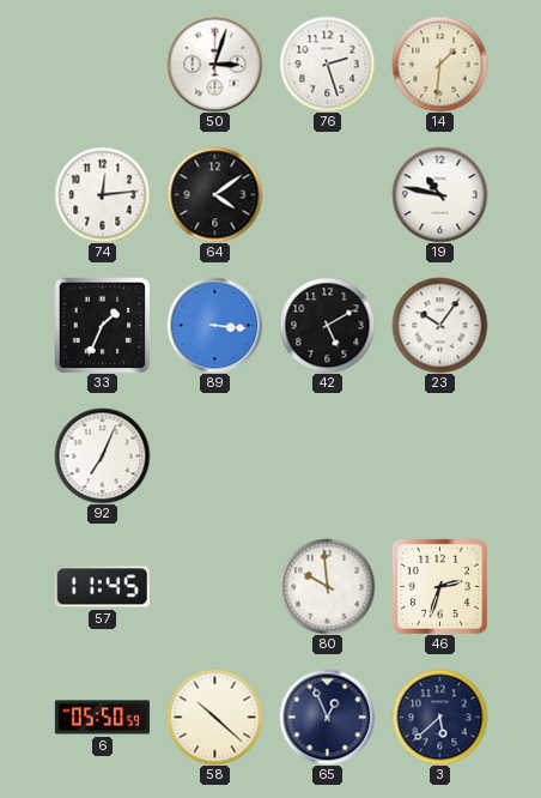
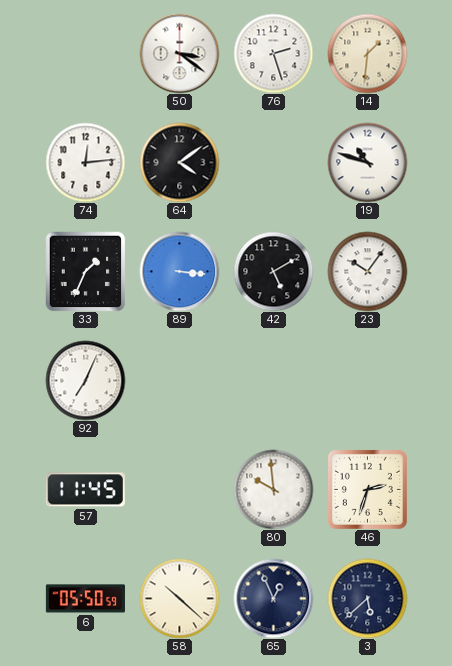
50: 3:03 -> 3:21 (179, 53)
19: 10:47 -> 10:48 (367, 162)
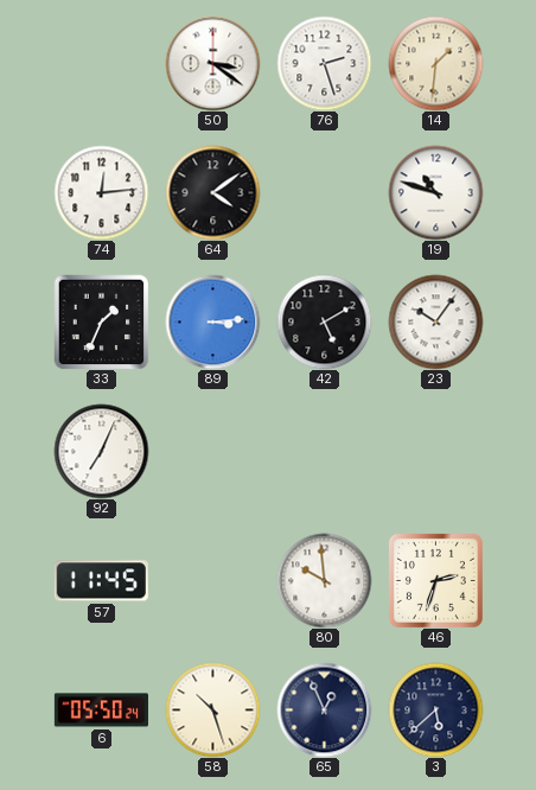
89: 3:16 -> 3:14 (212, 321)
6: 05:50:59 -> 05:50:24 (101, 711)
58: 10:22 -> 10:27 (212, 709)
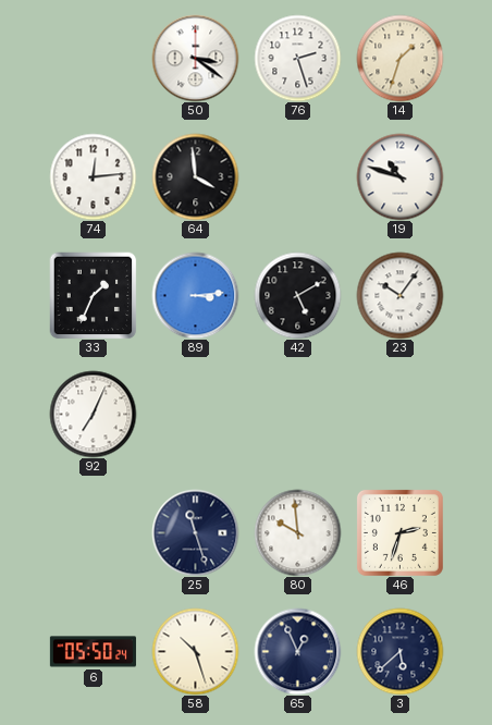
14: 1:31 -> 1:33 (399, 58)
64: 4:09 -> 3:59 (195, 176)
57: 11:45 -> none (101, 581)
25: none -> 11:27 (195, 532)
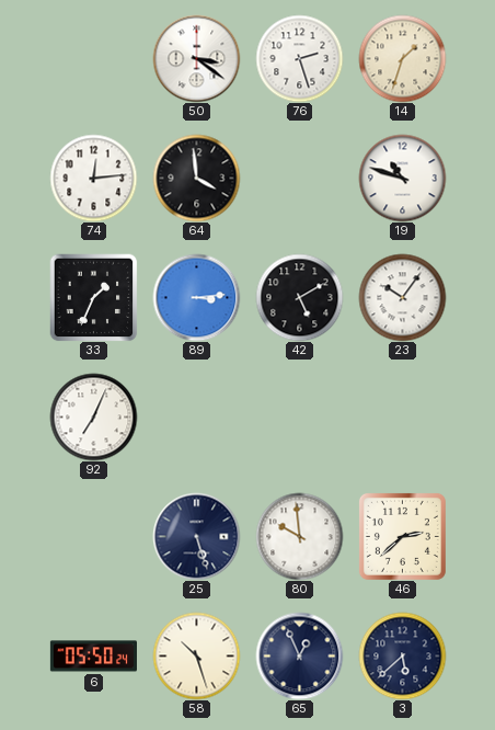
25: 11:27 -> 5:27 (196, 536)
46: 2:33 -> 2:38 (402, 536)
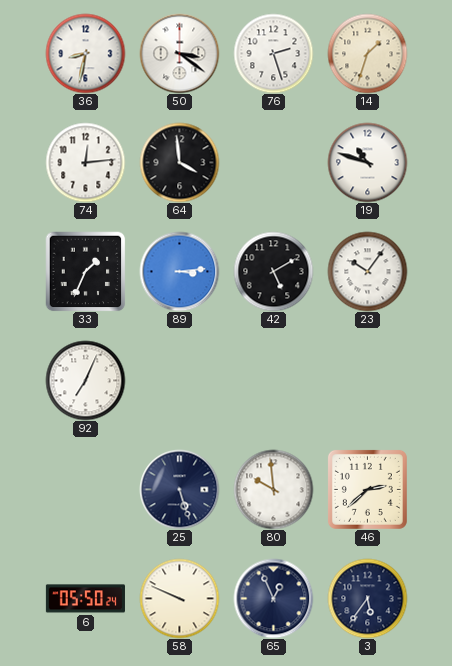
36: none -> 8:32 (85, 53)
58: 10:27 -> 9:49 (179, 598)
3: 5:38 -> 5:36 (367, 598)
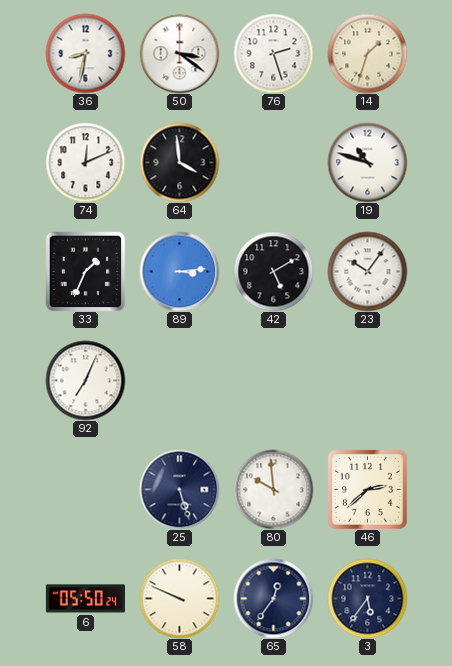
74: 12:14 -> 12:11 (85, 162)
65: 12:56 -> 12:36 (273, 598)
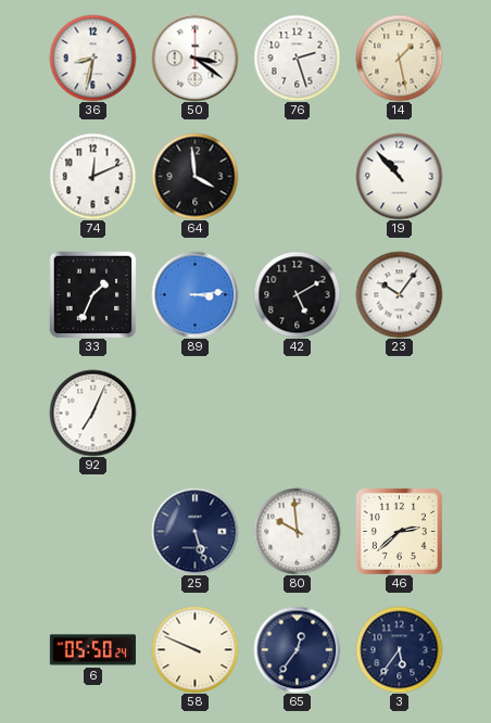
14: 1:33 -> 1:28 (399, 58)
19: 10:48 -> 10:53 (399, 176)
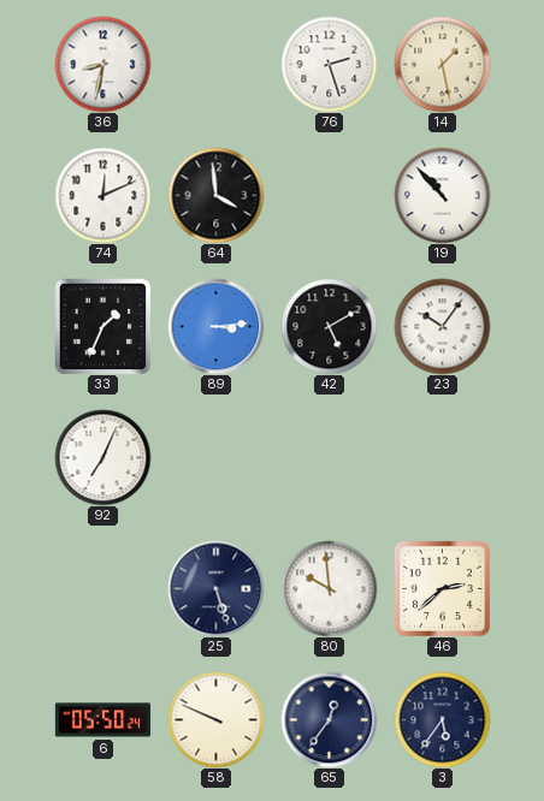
50: 3:21 -> none (194, 58)
